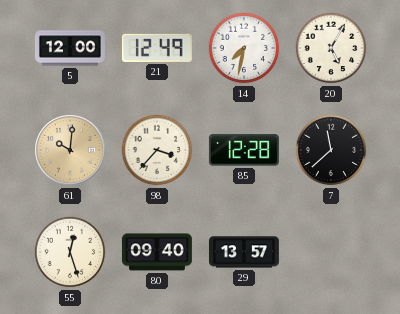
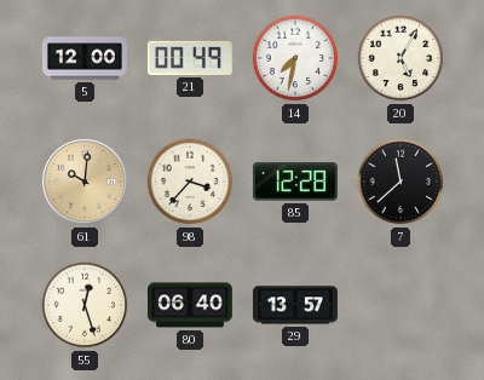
21: 12:49 -> 00:49 (190, 58)
80: 09:40 -> 06:40 (190, 305)
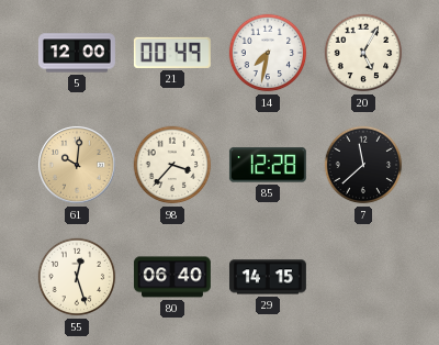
29: 13:57 -> 14:15 (268, 277)
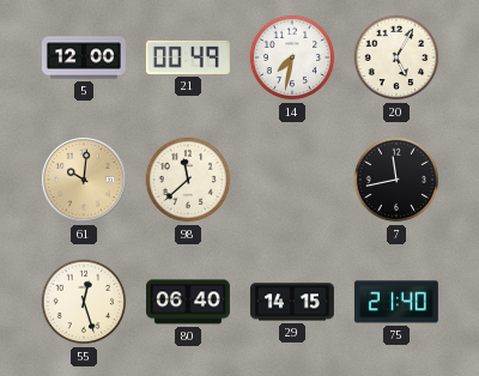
98: 3:37 -> 11:38 (188, 180)
85: 12:28 -> none (268, 165)
7: 11:38 -> 11:43 (396, 180)
75: none -> 21:40 (396, 302)
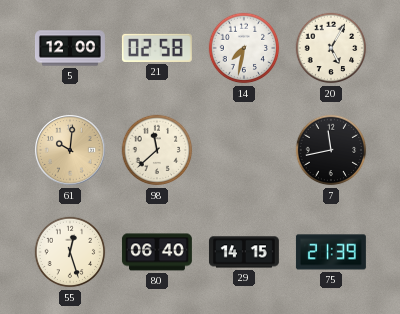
21: 00:49 -> 02:58 (157, 48)
75: 21:40 -> 21:39 (331, 252)
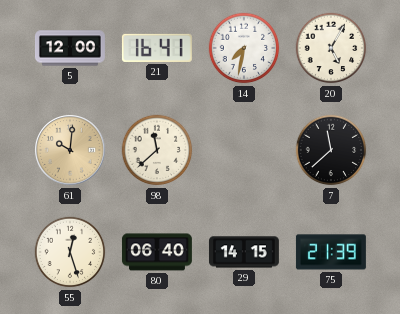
21: 02:58 -> 16:41 (157, 48)
7: 11:43 -> 11:38 (331, 150)
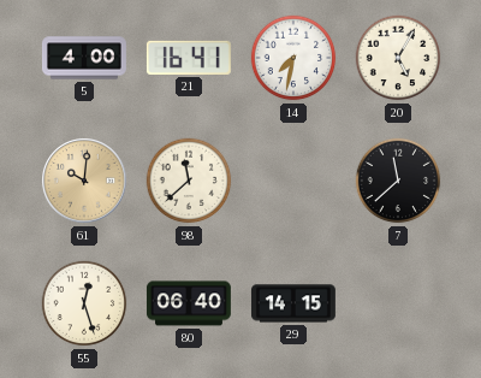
5: 12:00 -> 4:00 (84, 58)
75: 21:39 -> none (331, 252)
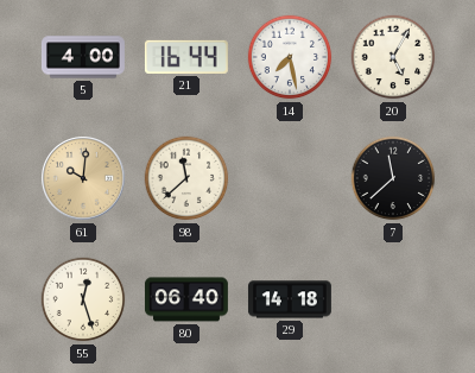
21: 16:41 -> 16:44 (186, 57)
14: 7:32 -> 7:28 (290, 57)
29: 14:15 -> 14:18 (290, 299)
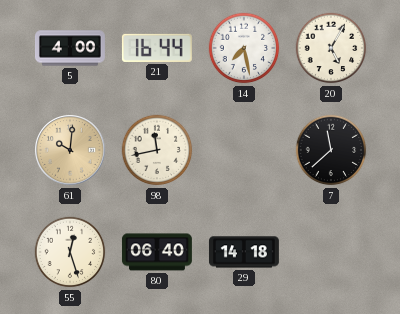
98: 11:38 -> 11:43 (157, 150)
